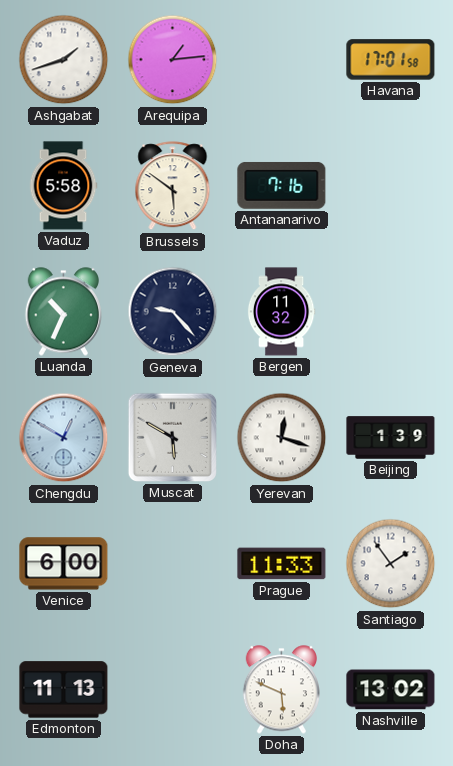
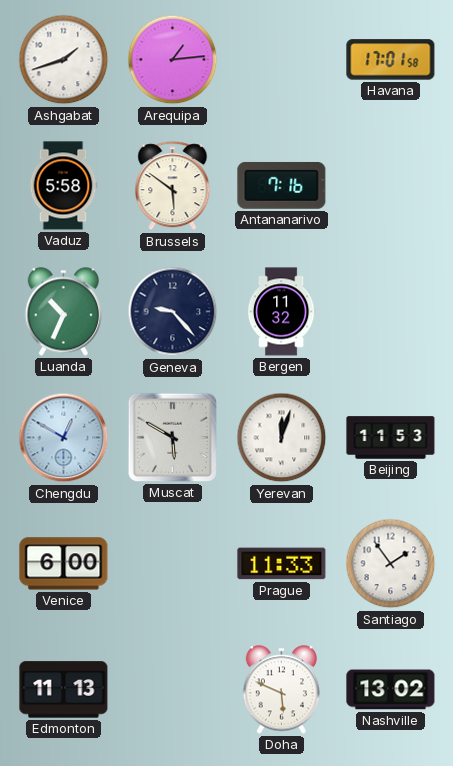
Yerevan: 12:18 -> 12:03 (282, 438)
Beijing: 1:39 -> 11:53 (391, 438)
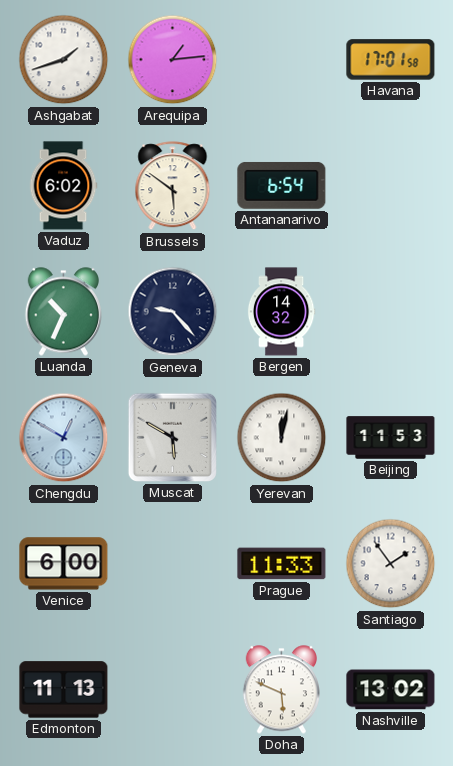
Vaduz: 5:58 -> 6:02 (63, 186)
Antananarivo: 7:16 -> 6:54 (282, 185)
Bergen: 11:32 -> 14:32 (281, 312)
Yerevan: 12:03 -> 12:02 (282, 438)
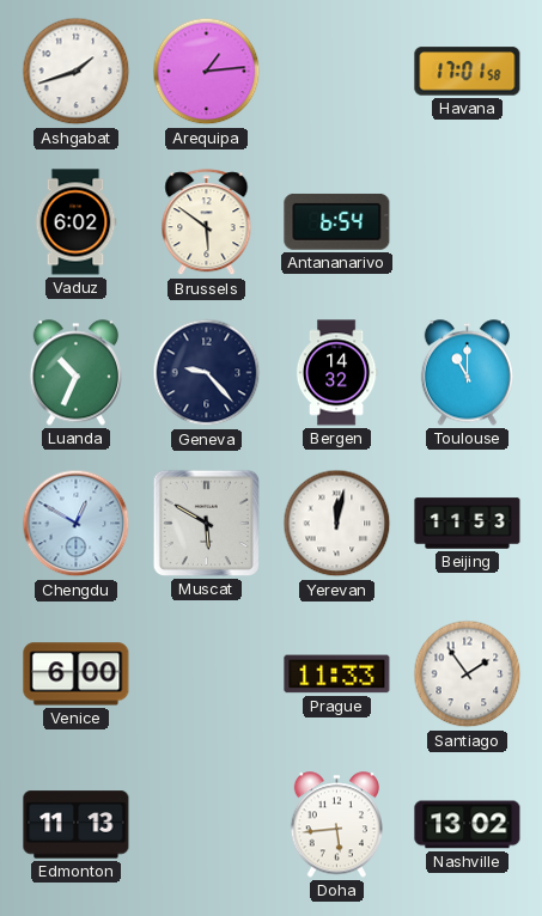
Toulouse: none -> 11:00 (467, 373)
Doha: 5:49 -> 5:44 (336, 825)
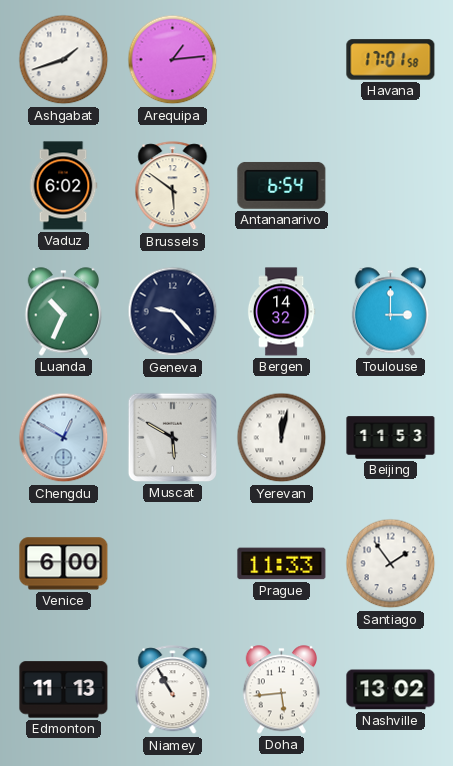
Toulouse: 11:00 -> 3:00 (390, 312)
Niamey: none -> 10:55 (173, 690)
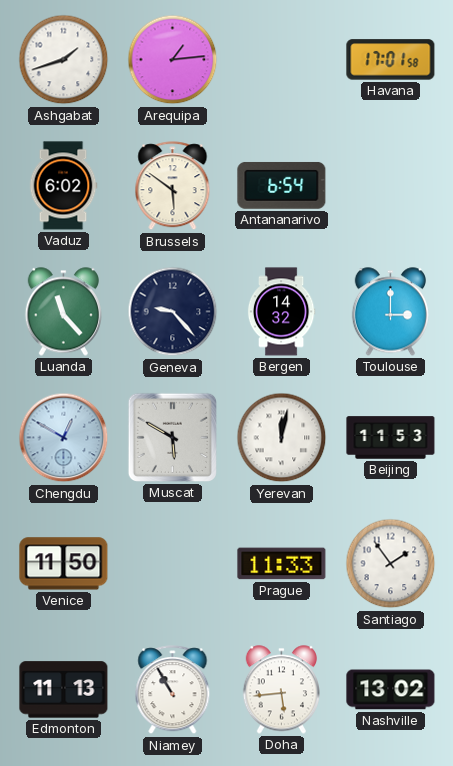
Luanda: 10:34 -> 11:23 (63, 312)
Venice: 6:00 -> 11:50 (64, 564)
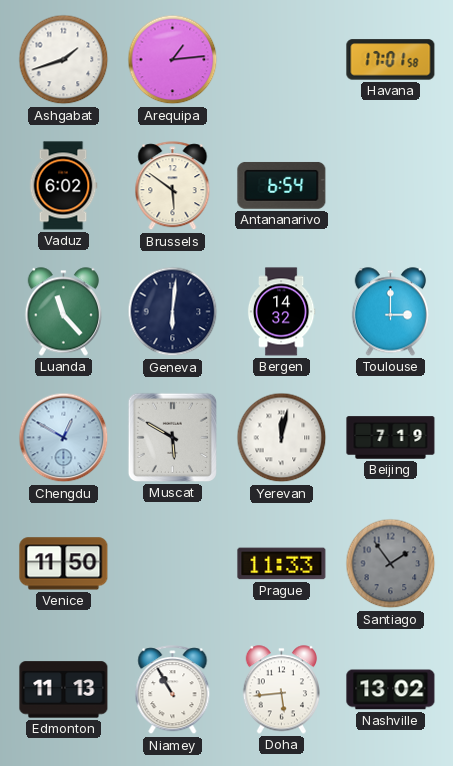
Geneva: 9:23 -> 6:01 (173, 312)
Beijing: 11:53 -> 7:19 (391, 438)
Santiago dial: white -> grey (391, 564)
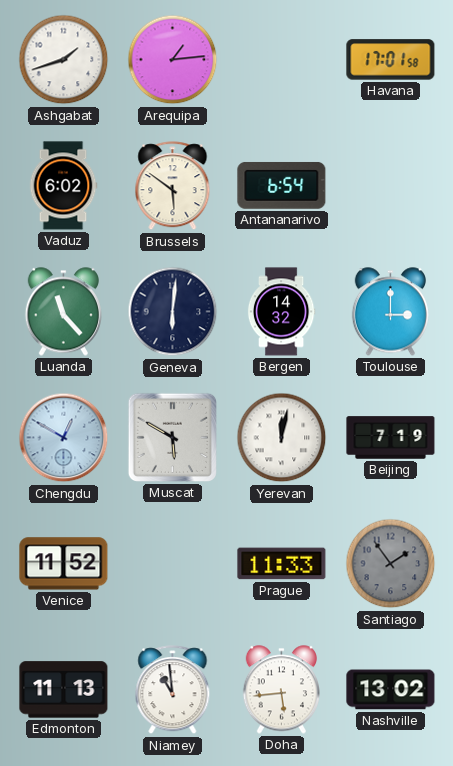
Venice: 11:50 -> 11:52 (64, 564)
Niamey: 10:55 -> 10:59 (173, 690)
